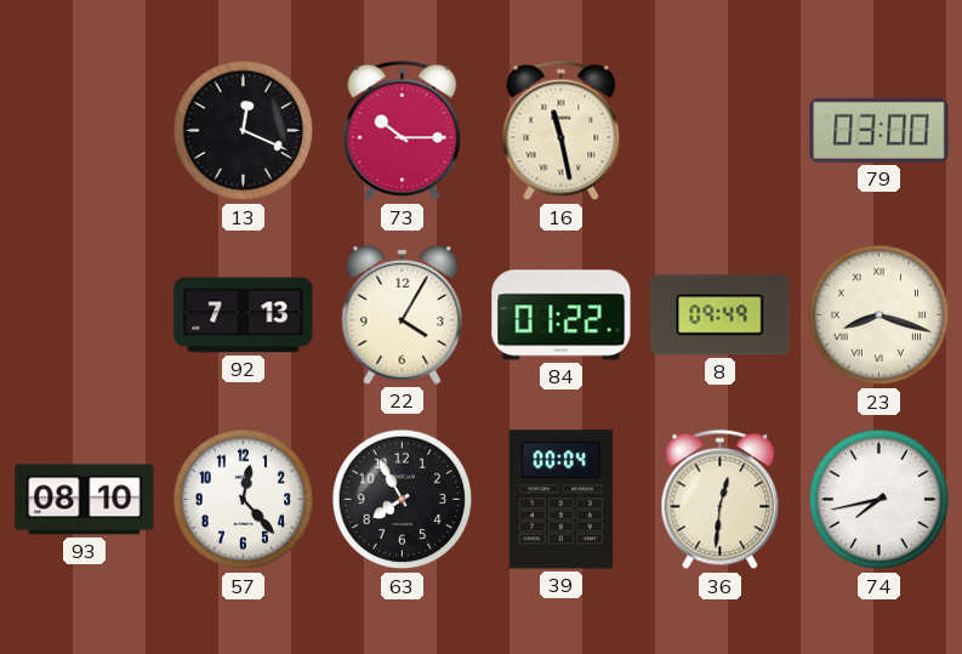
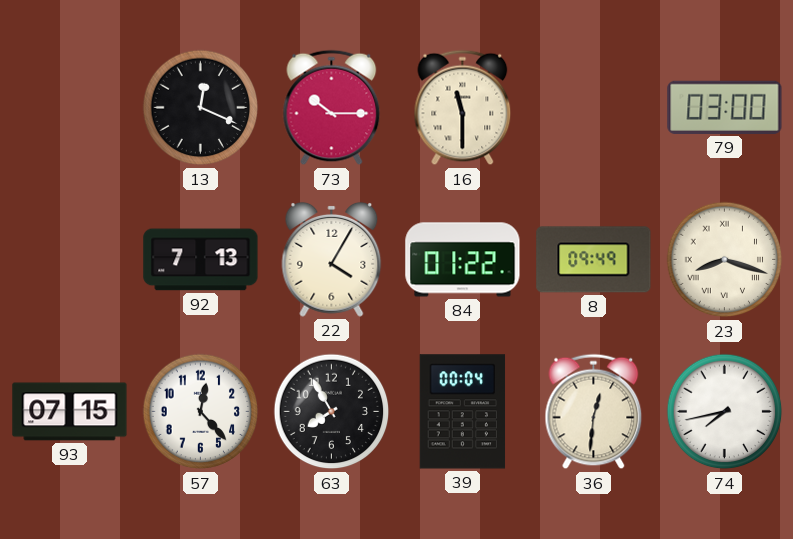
16: 11:28 -> 11:30 (463, 108)
93: 08:10 -> 07:15 (70, 412)
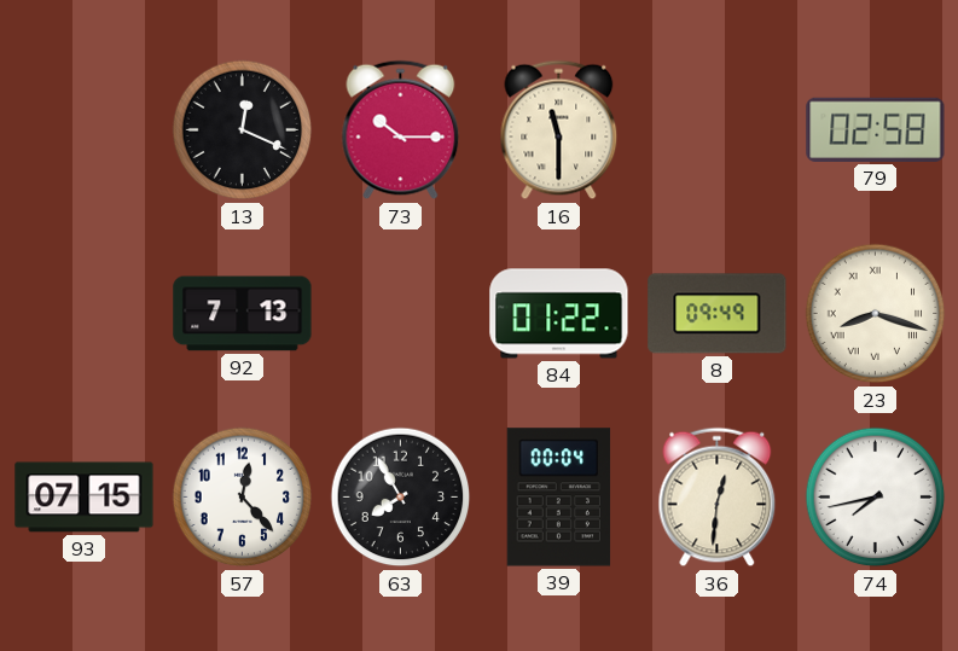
79: 03:00 -> 02:58 (876, 129)
22: 4:05 -> none (332, 259)
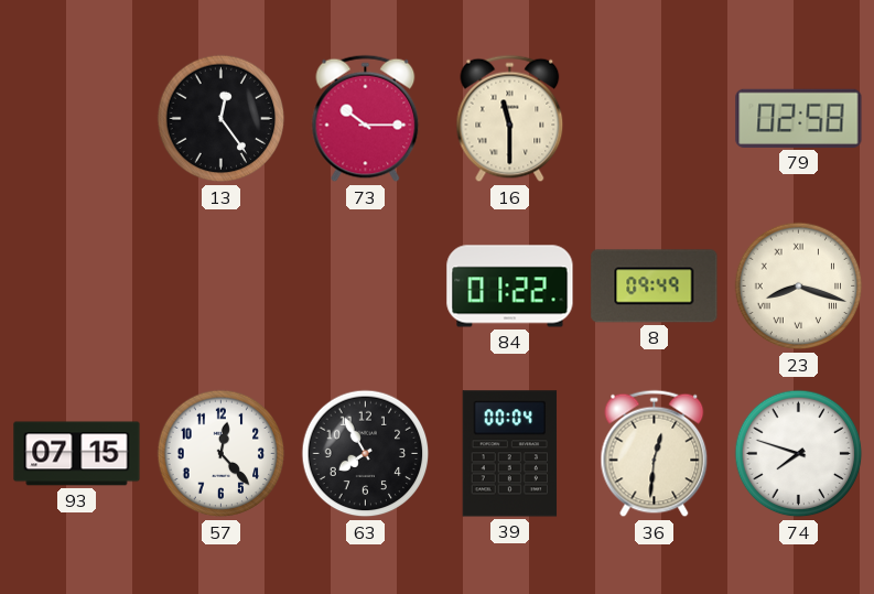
13: 12:19 -> 12:24 (222, 119)
92: 7:13 -> none (243, 314)
74: 7:43 -> 7:48 (799, 454)
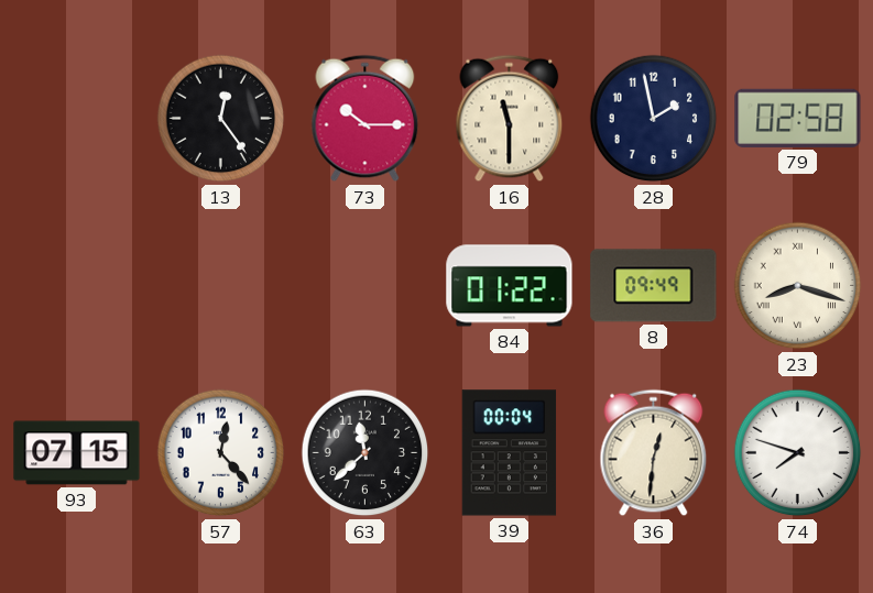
28: none -> 1:58 (654, 119)
63: 7:55 -> 11:38 (365, 453)
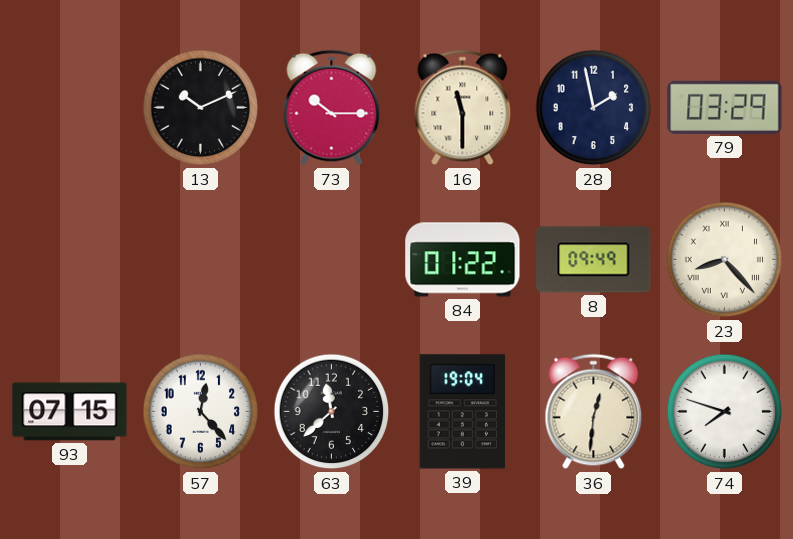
13: 12:24 -> 10:11 (201, 108)
79: 02:58 -> 03:29 (725, 107)
23: 8:18 -> 8:23 (725, 260)
39: 00:04 -> 19:04 (463, 412)
